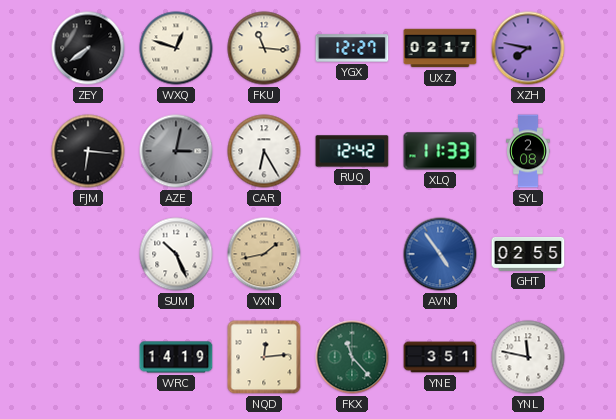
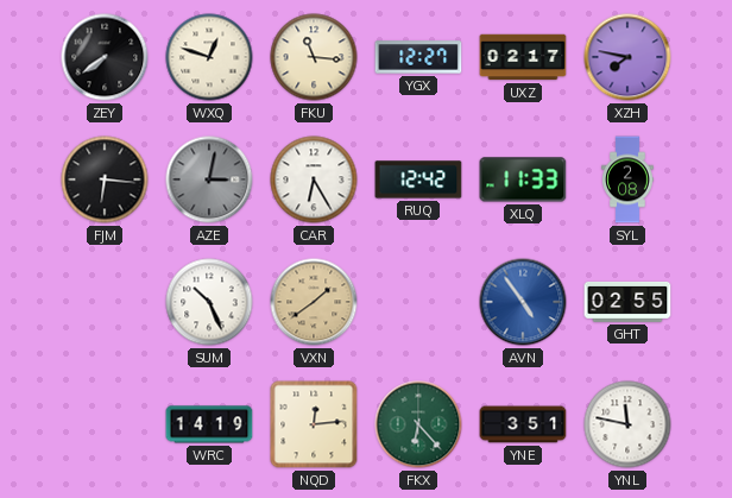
VXN: 1:43 -> 1:39 (314, 302)
FKX: 11:23 -> 6:23 (418, 424)
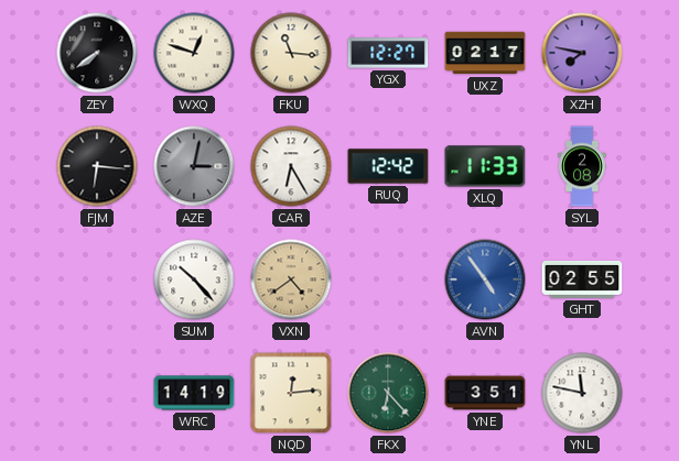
SUM: 10:26 -> 10:23 (194, 279)
VXN: 1:39 -> 4:39 (291, 279)
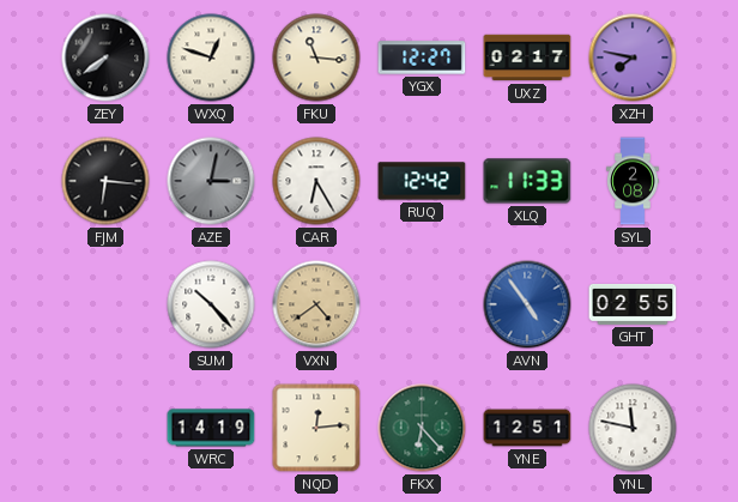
YNE: 3:51 -> 12:51 (527, 428)
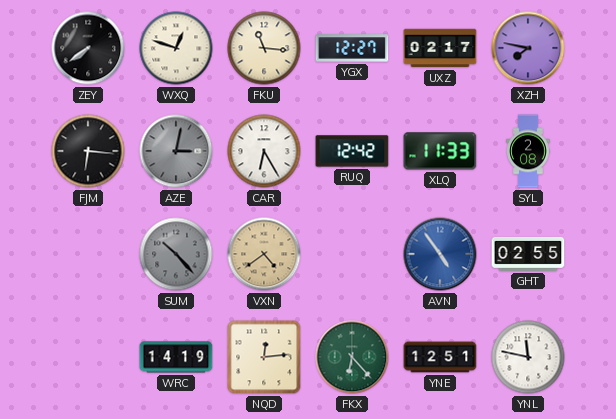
SUM dial: white -> grey (176, 254)
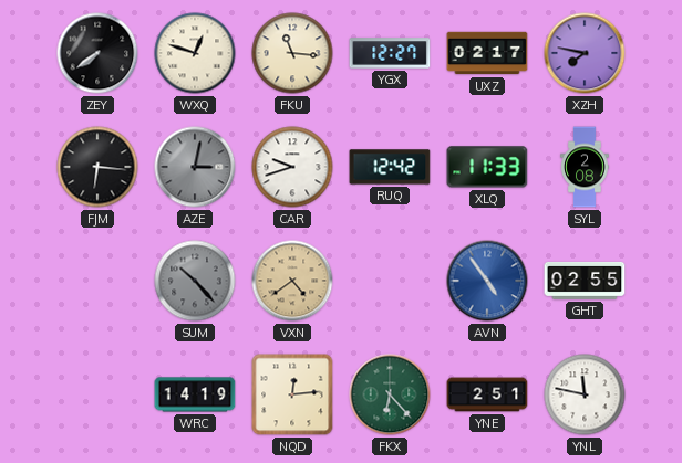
CAR: 6:25 -> 9:42 (292, 167)
YNE: 12:51 -> 2:51 (487, 394)
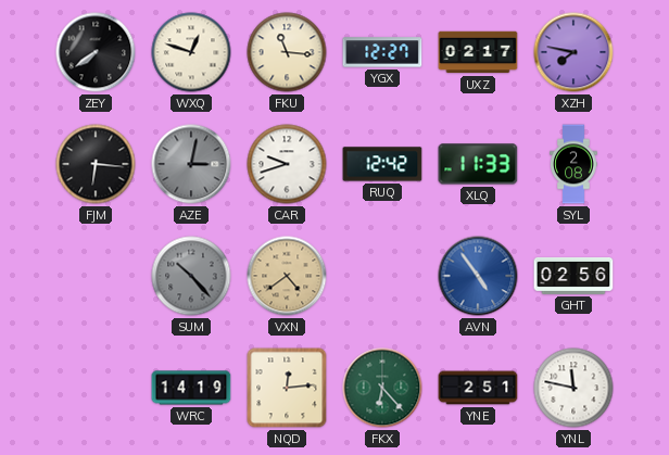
GHT: 02:55 -> 02:56 (573, 276)
